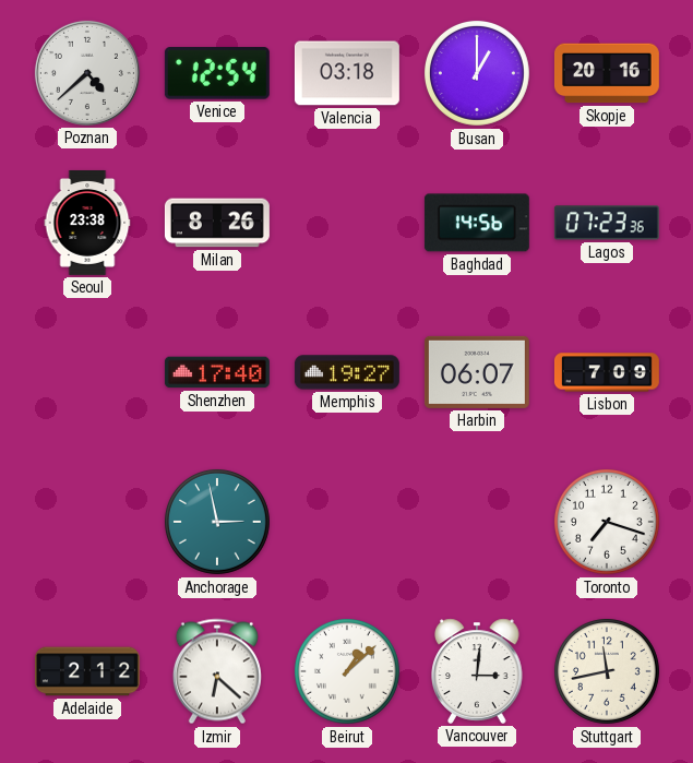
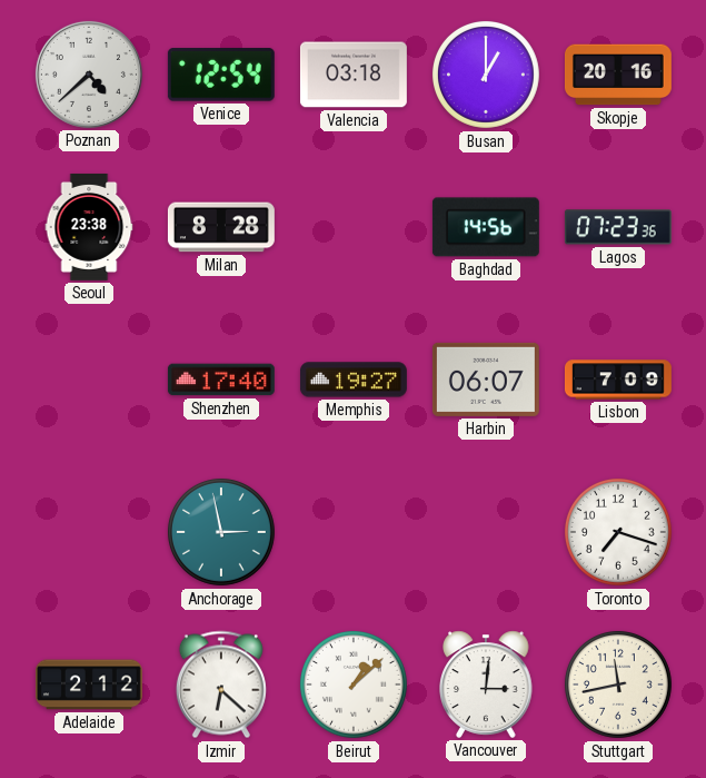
Milan: 8:26 -> 8:28 (221, 227)
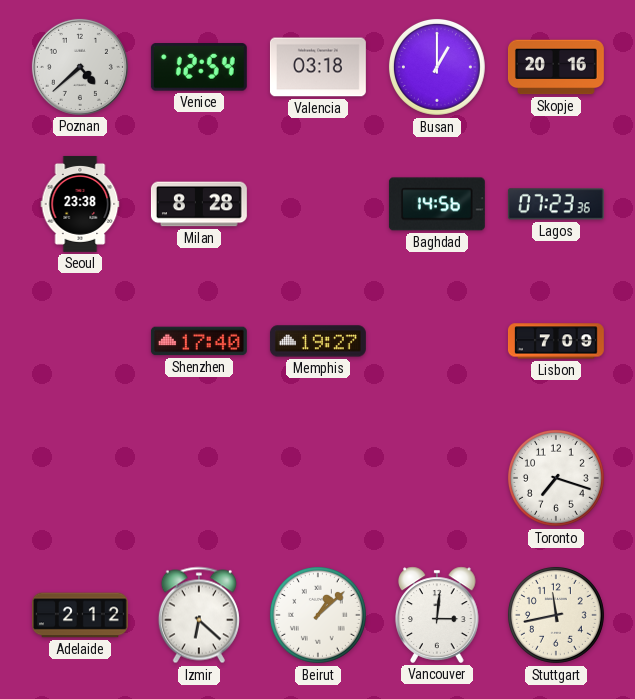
Harbin: 06:07 -> none (486, 380)
Anchorage: 2:58 -> none (221, 532)
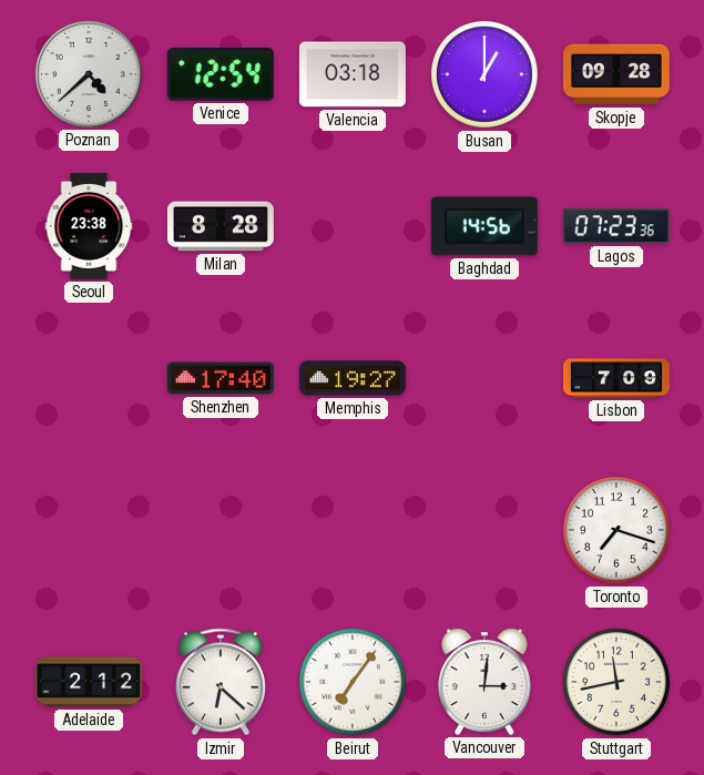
Skopje: 20:16 -> 09:28 (616, 74)
Beirut: 1:08 -> 7:06 (353, 682)
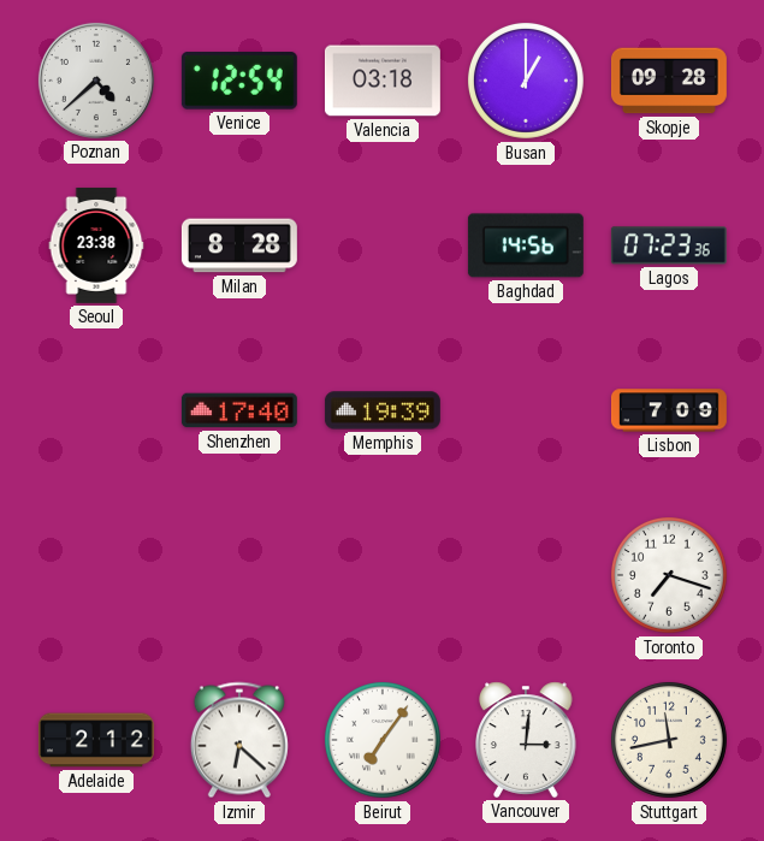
Memphis: 19:27 -> 19:39 (383, 410)
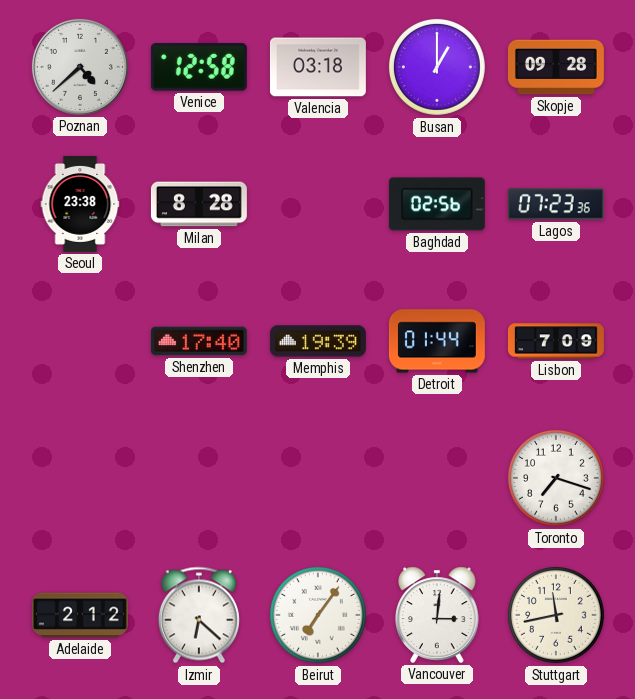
Venice: 12:54 -> 12:58 (199, 67)
Baghdad: 14:56 -> 02:56 (437, 204)
Detroit: none -> 01:44 (437, 341)
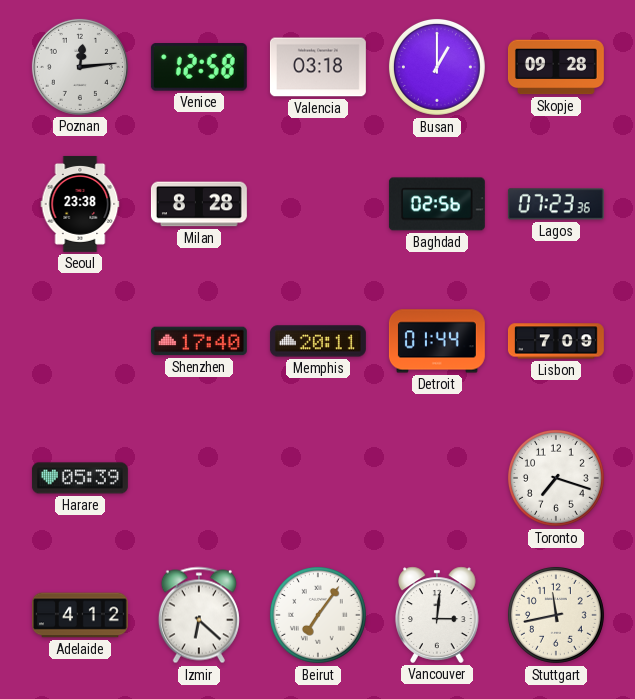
Poznan: 4:38 -> 12:14 (80, 67)
Memphis: 19:39 -> 20:11 (318, 341)
Harare: none -> 05:39 (80, 478)
Adelaide: 2:12 -> 4:12 (80, 615)
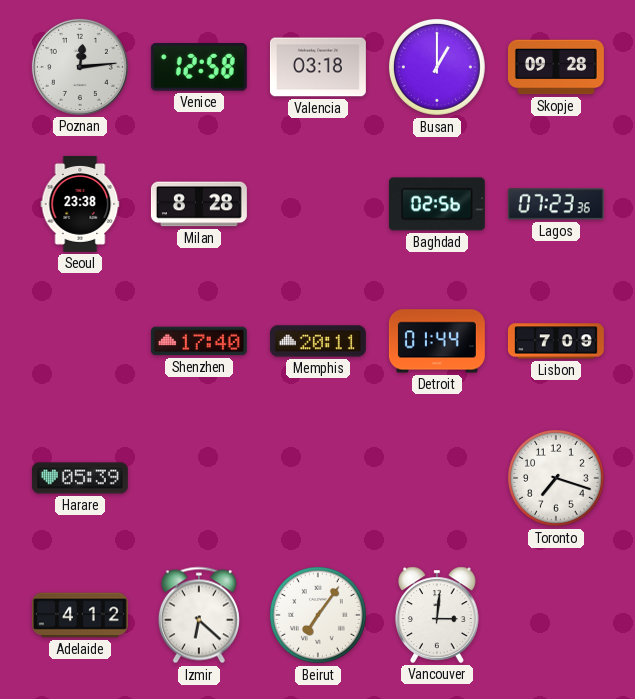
Stuttgart: 11:43 -> none (556, 615)
